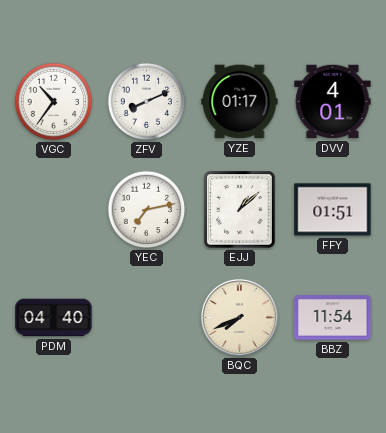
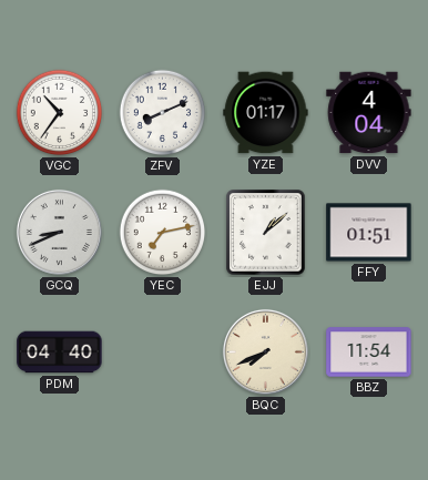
DVV: 4:01 -> 4:04 (369, 113)
GCQ: none -> 8:41 (59, 232)
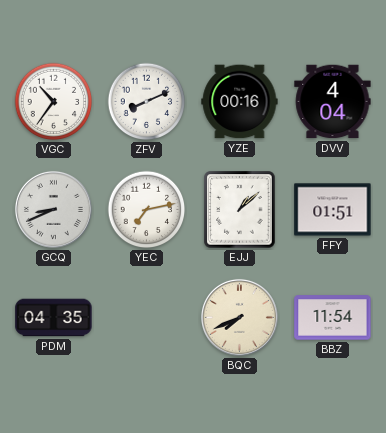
YZE: 01:17 -> 00:16 (240, 102)
PDM: 04:40 -> 04:35 (54, 318)
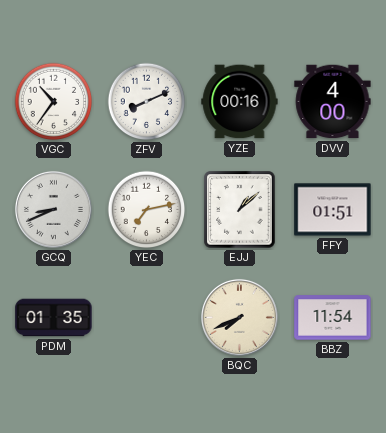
DVV: 4:04 -> 4:00 (333, 102)
PDM: 04:35 -> 01:35 (54, 318)
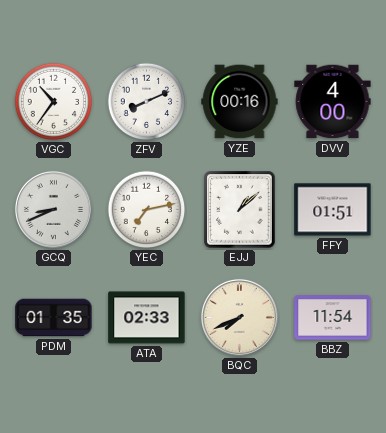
ATA: none -> 02:33 (147, 318)
